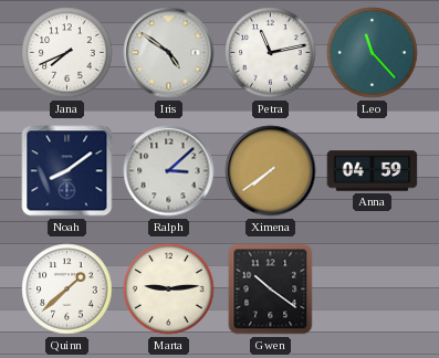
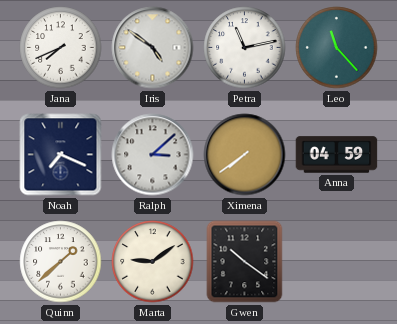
Noah: 8:09 -> 7:19 (61, 155)
Marta: 9:14 -> 9:09 (153, 262)
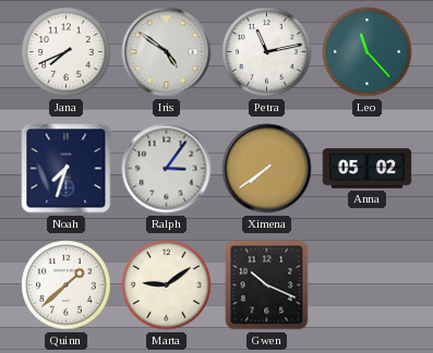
Noah: 7:19 -> 7:33 (67, 169)
Ralph: 3:08 -> 3:06 (167, 169)
Anna: 04:59 -> 05:02 (368, 169)
Gwen: 10:21 -> 10:19 (267, 285)
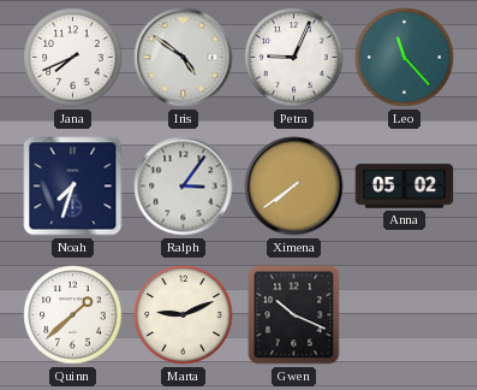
Petra: 11:13 -> 9:04 (294, 58)
Marta: 9:09 -> 9:11 (184, 315)
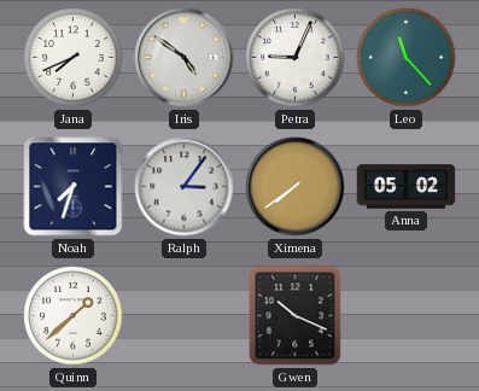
Marta: 9:11 -> none (184, 315)
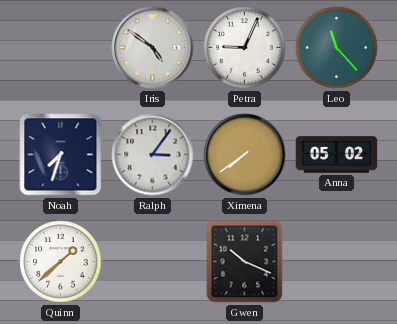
Jana: 7:41 -> none (74, 58)
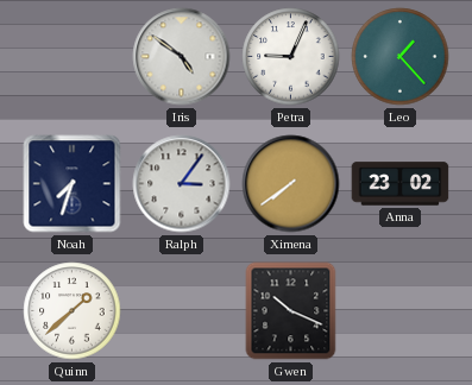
Leo: 11:23 -> 1:23 (401, 57)
Anna: 05:02 -> 23:02 (401, 184)
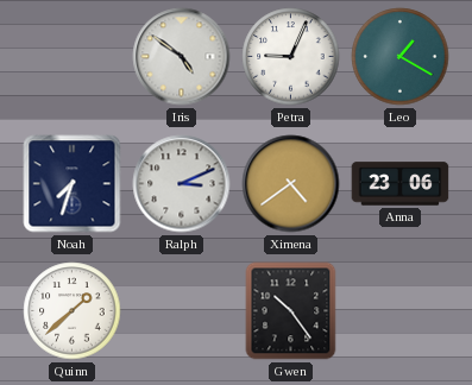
Leo: 1:23 -> 1:20 (401, 57)
Ralph: 3:06 -> 3:11 (182, 184)
Ximena: 7:39 -> 4:39 (291, 184)
Anna: 23:02 -> 23:06 (401, 184)
Gwen: 10:19 -> 10:24 (291, 311)
